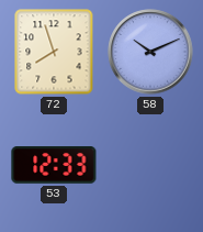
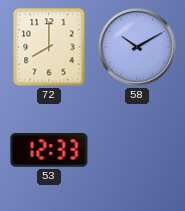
72: 7:57 -> 8:00 (49, 47)
58: 10:11 -> 10:10 (137, 47)
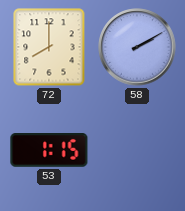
58: 10:10 -> 2:10 (137, 47)
53: 12:33 -> 1:15 (49, 151)
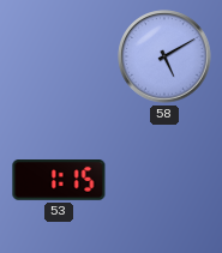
72: 8:00 -> none (49, 47)
58: 2:10 -> 5:10 (164, 56)
